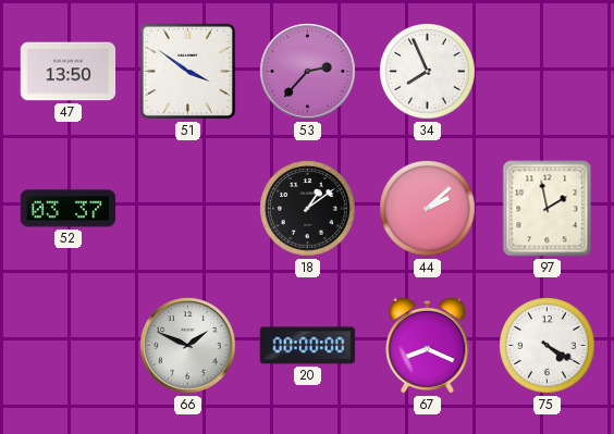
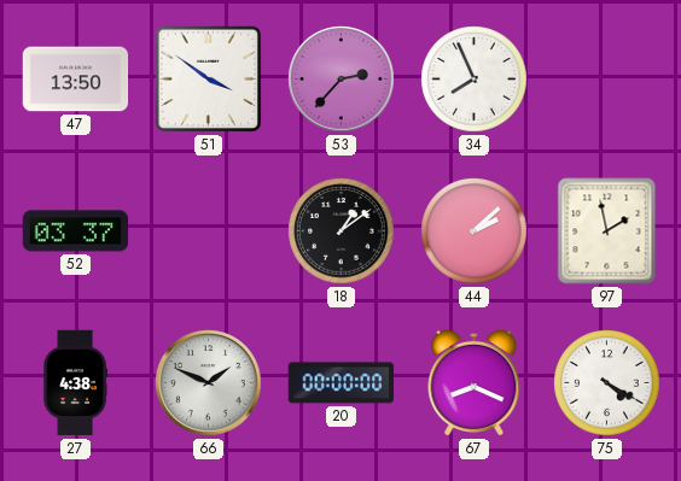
27: none -> 4:38 (75, 383)
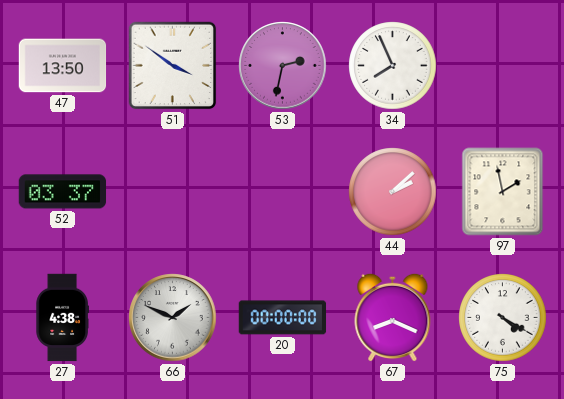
53: 2:37 -> 2:32 (283, 66)
18: 1:09 -> none (342, 231)
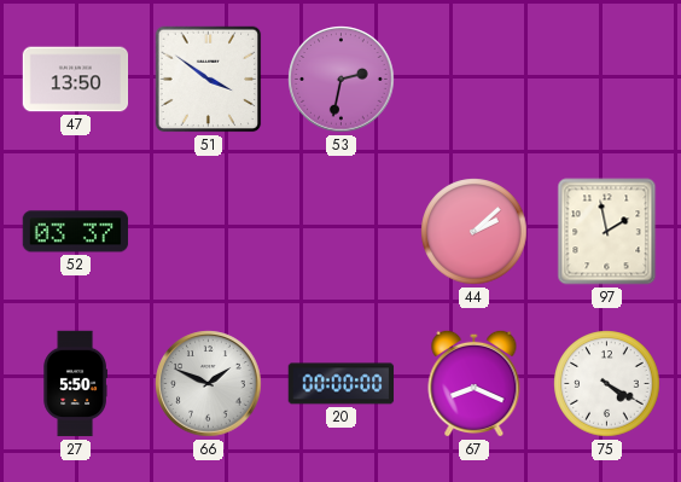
34: 7:56 -> none (393, 66)
27: 4:38 -> 5:50 (75, 384)
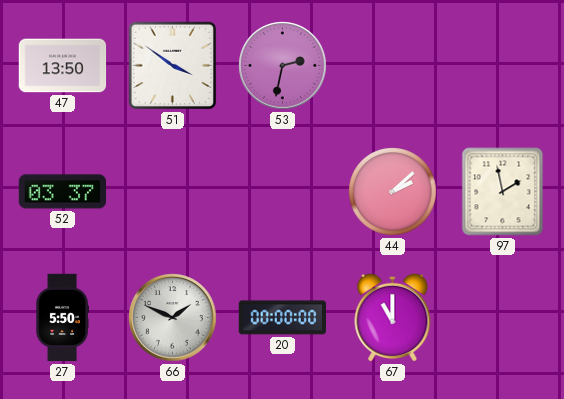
67: 8:19 -> 11:00 (393, 317)
75: 4:20 -> none (607, 384)
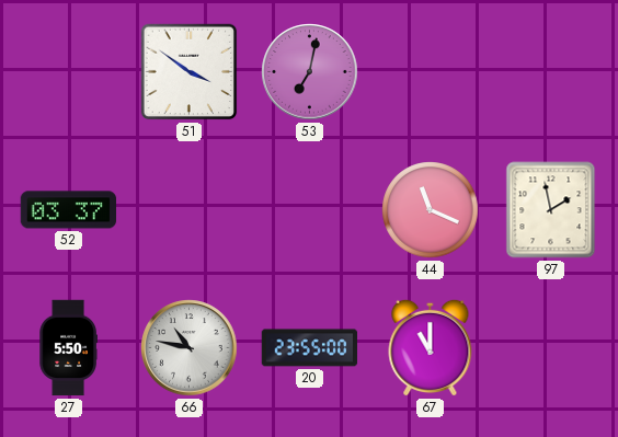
47: 13:50 -> none (63, 66)
53: 2:32 -> 7:02 (310, 72)
44: 2:08 -> 11:19 (431, 210)
66: 1:49 -> 10:47 (190, 348)
20: 00:00 -> 23:55 (310, 348)
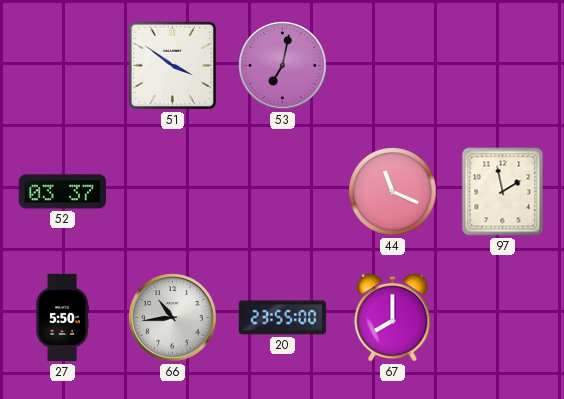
66: 10:47 -> 10:44 (173, 318)
67: 11:00 -> 8:00 (393, 317)
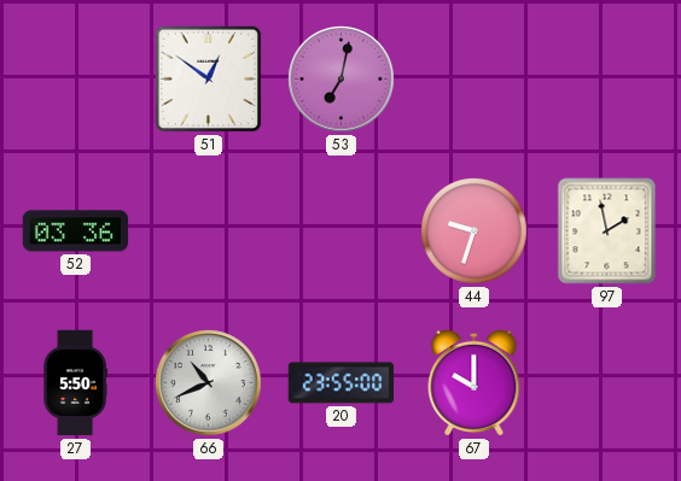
51: 3:51 -> 12:51 (209, 80)
52: 03:37 -> 03:36 (76, 231)
44: 11:19 -> 9:33 (475, 231)
66: 10:44 -> 10:41 (209, 383)
67: 8:00 -> 10:00 (475, 382)
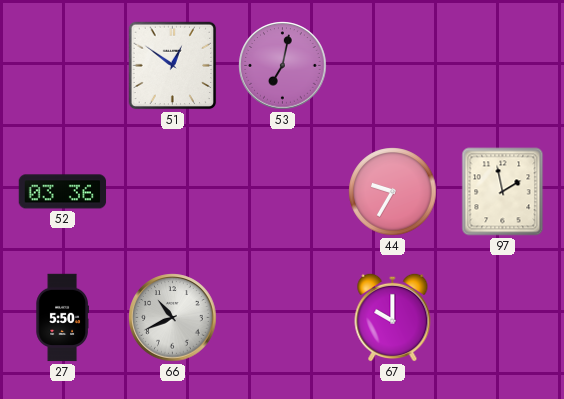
44: 9:33 -> 9:35 (393, 192)
20: 23:55 -> none (342, 383)
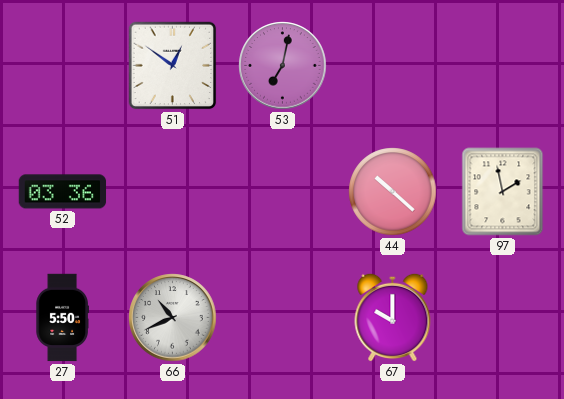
44: 9:35 -> 10:22 (393, 192)
